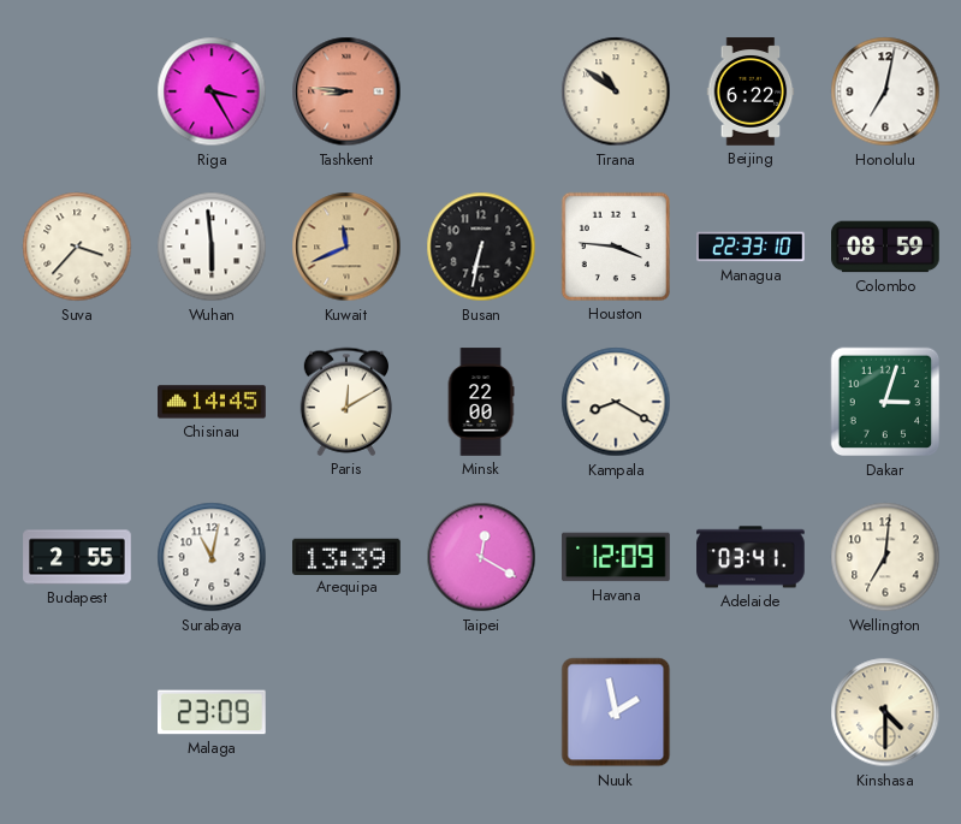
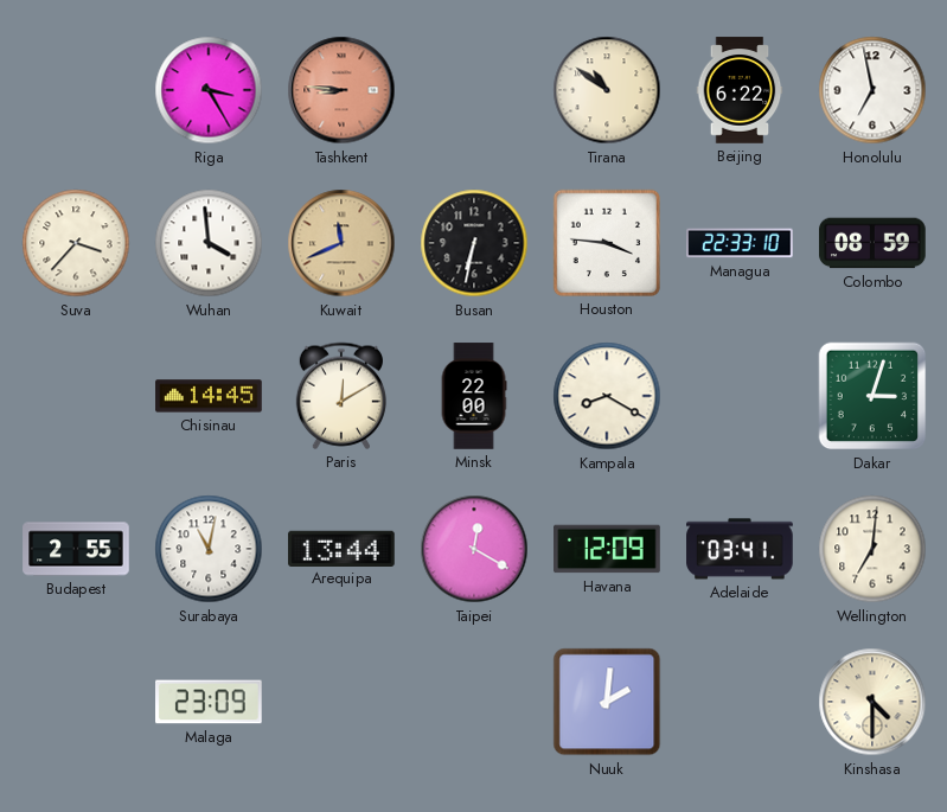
Honolulu: 7:02 -> 6:58 (872, 90)
Wuhan: 5:59 -> 3:59 (209, 243)
Arequipa: 13:39 -> 13:44 (341, 548)
Nuuk: 1:58 -> 2:01 (607, 702)
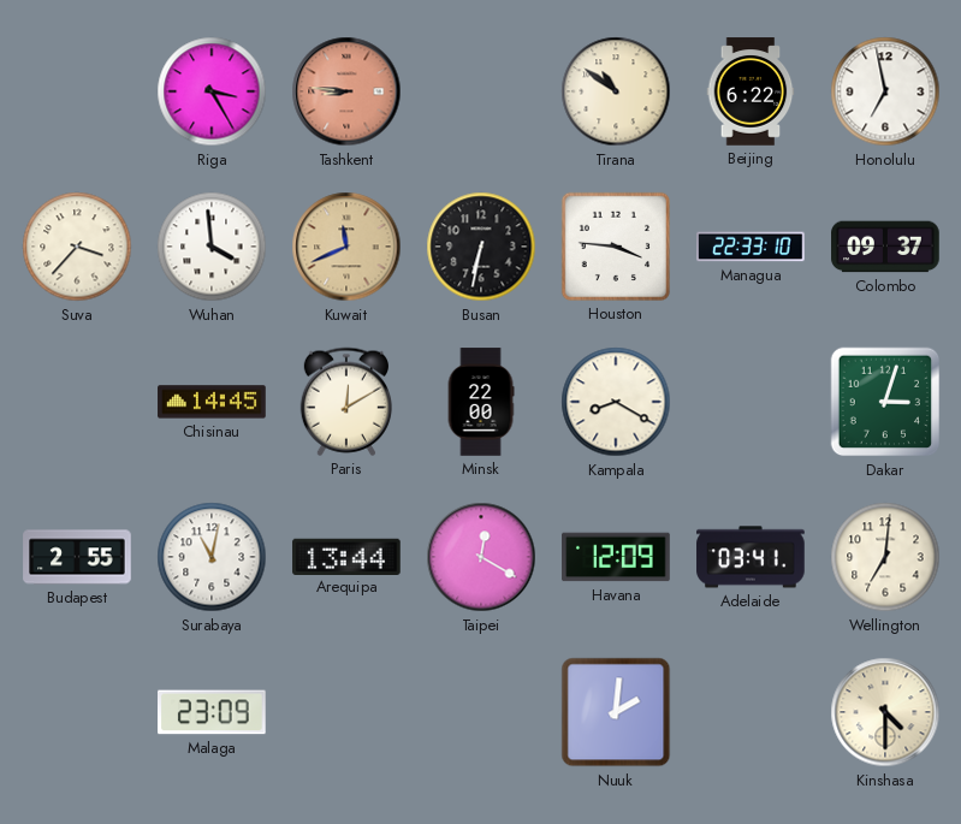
Colombo: 08:59 -> 09:37 (885, 247)
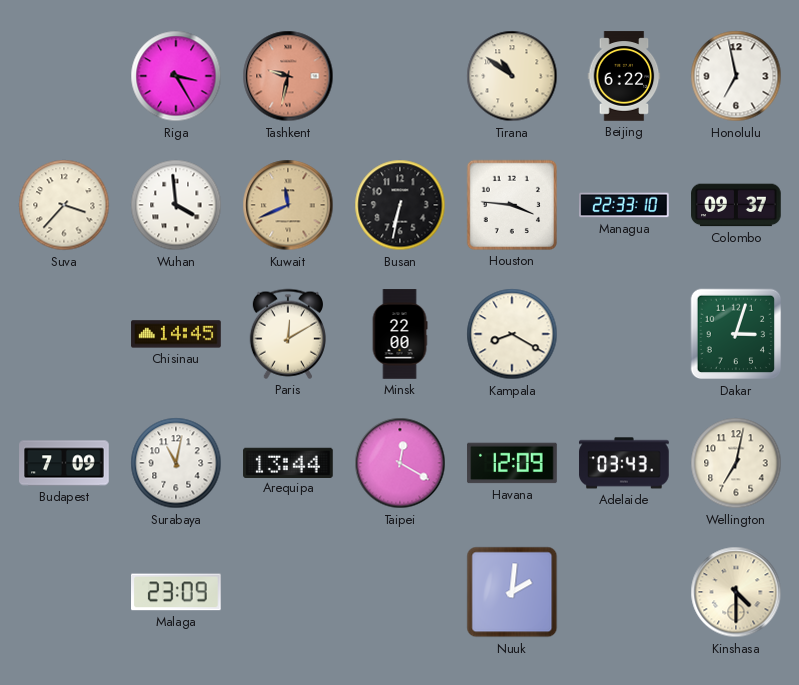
Tashkent: 8:46 -> 9:32 (288, 76)
Budapest: 2:55 -> 7:09 (64, 463)
Adelaide: 03:41 -> 03:43 (624, 463)
Wellington: 7:01 -> 7:02 (736, 463)
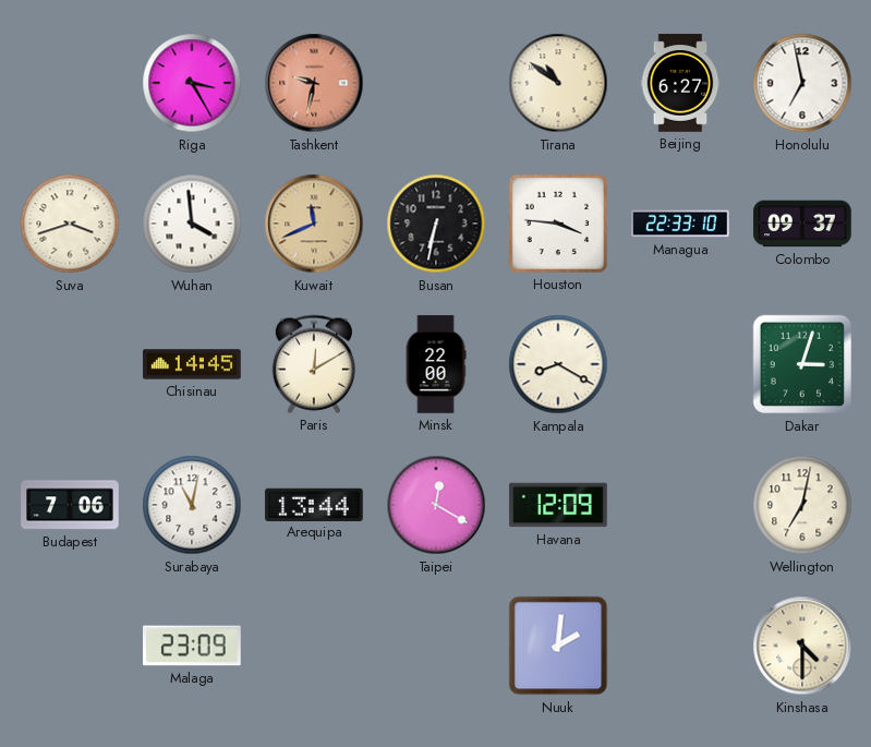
Beijing: 6:22 -> 6:27 (680, 83)
Suva: 3:37 -> 3:42 (70, 224)
Budapest: 7:09 -> 7:06 (70, 505)
Adelaide: 03:43 -> none (624, 463)
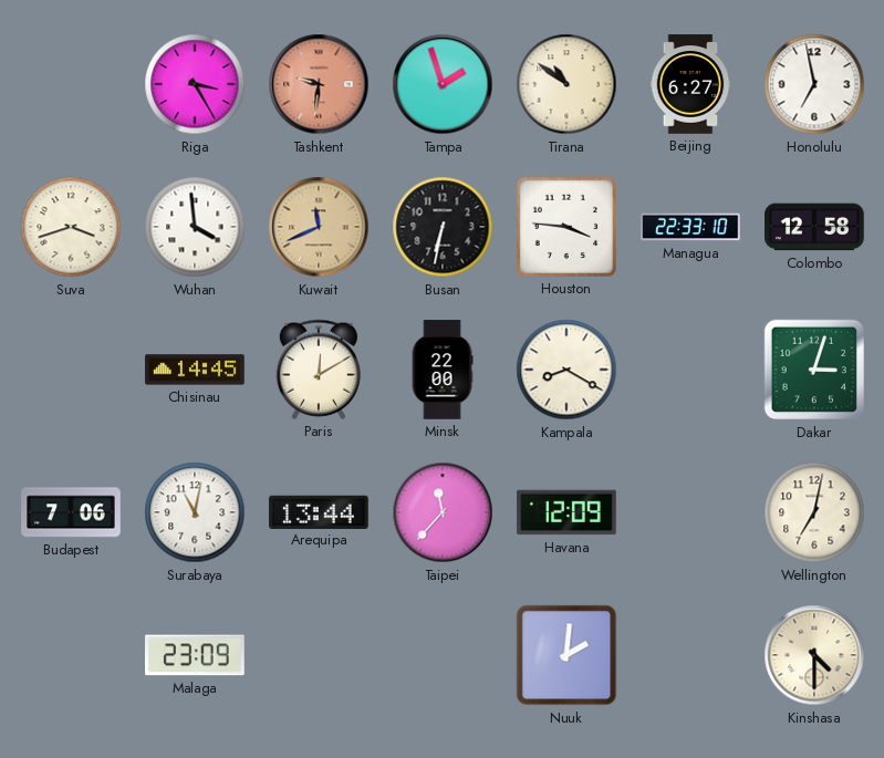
Tashkent: 9:32 -> 9:31 (319, 84)
Tampa: none -> 1:57 (443, 84)
Colombo: 09:37 -> 12:58 (814, 227)
Taipei: 12:20 -> 11:37 (443, 512)
